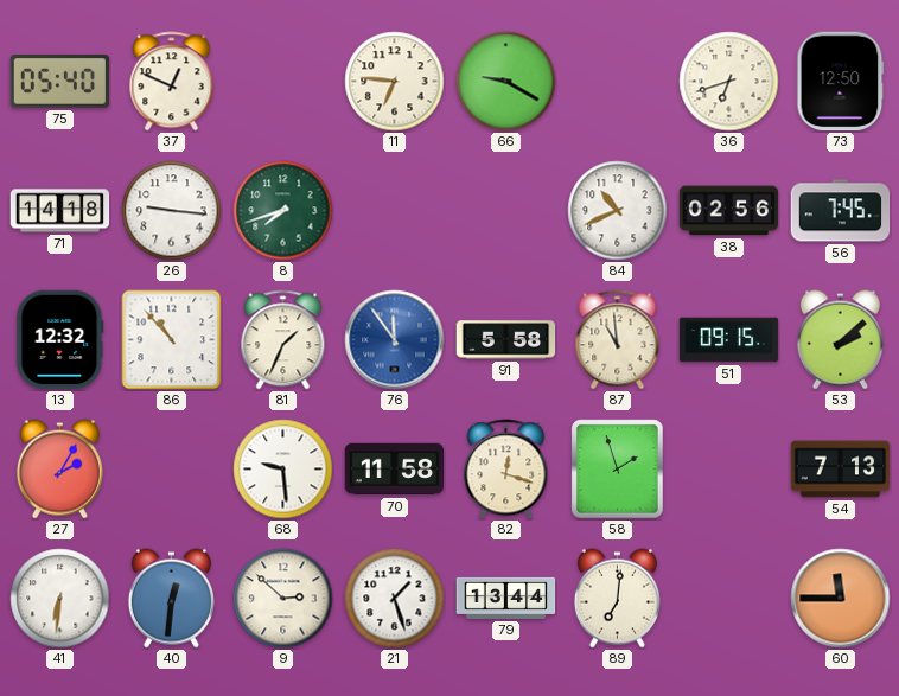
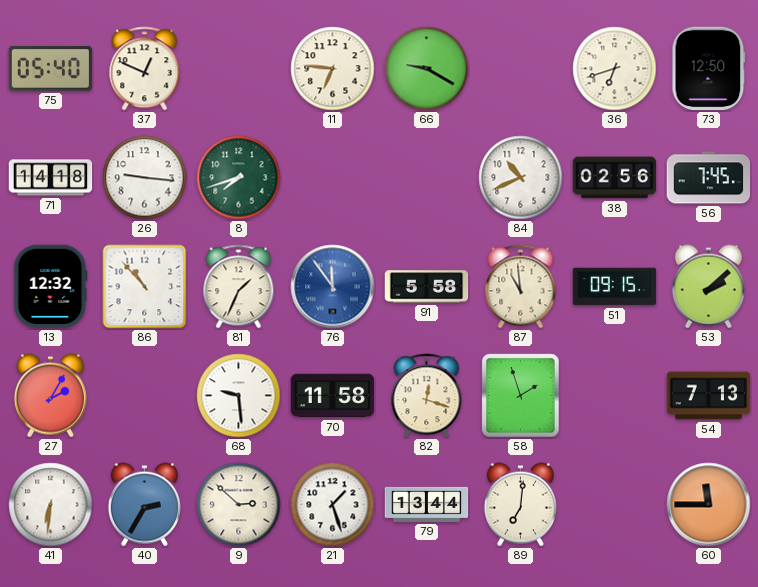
40: 12:31 -> 2:35 (144, 505)
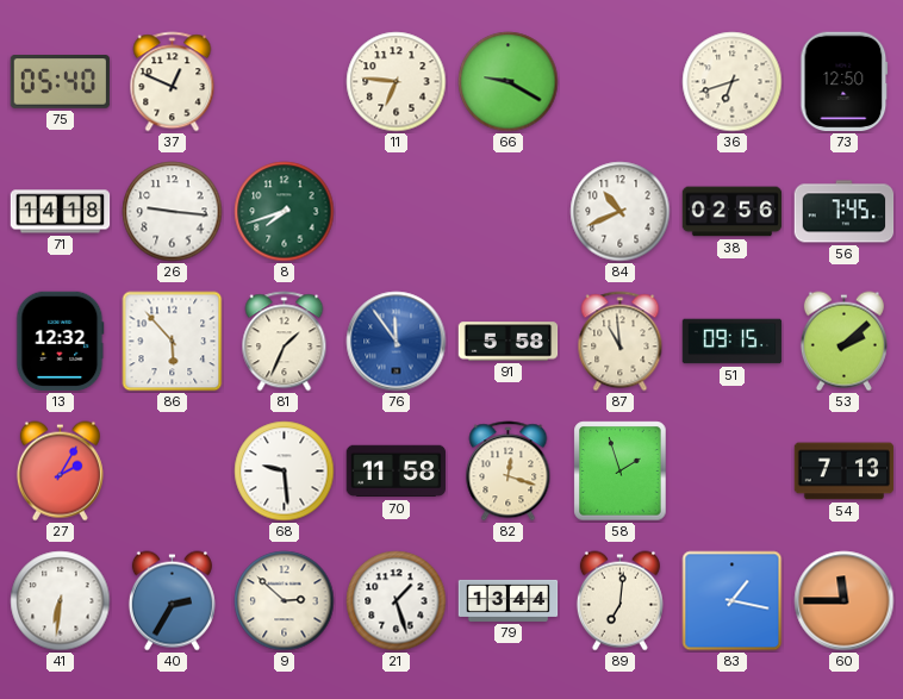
86: 10:53 -> 5:53 (173, 342)
83: none -> 1:17 (733, 601)
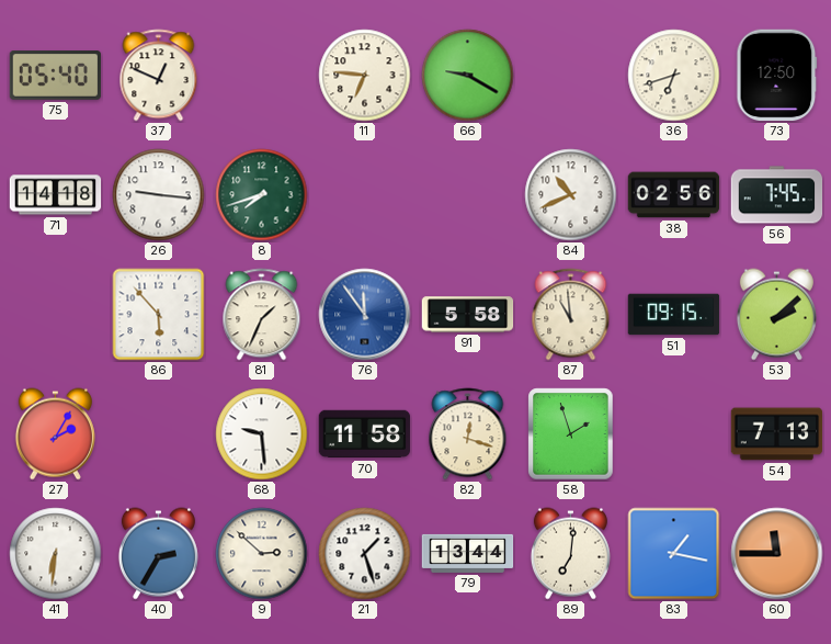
13: 12:32 -> none (61, 342)
